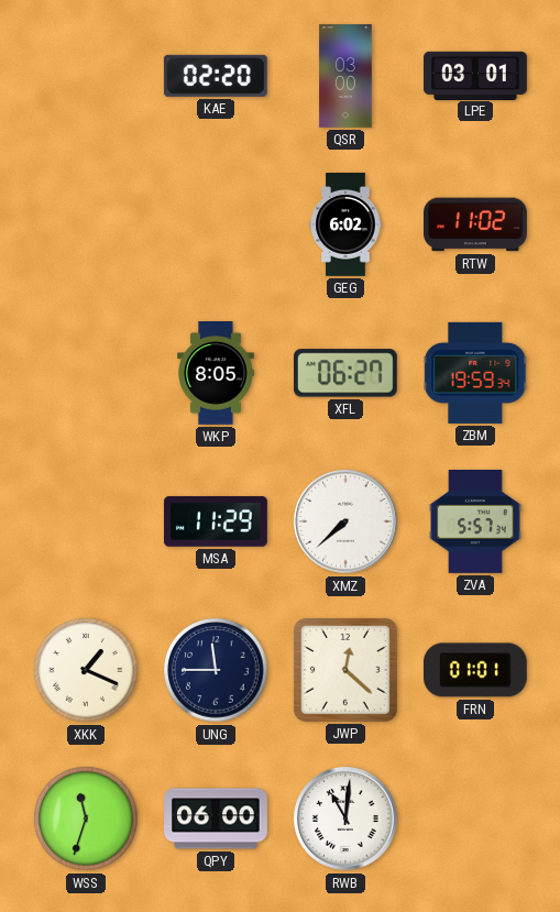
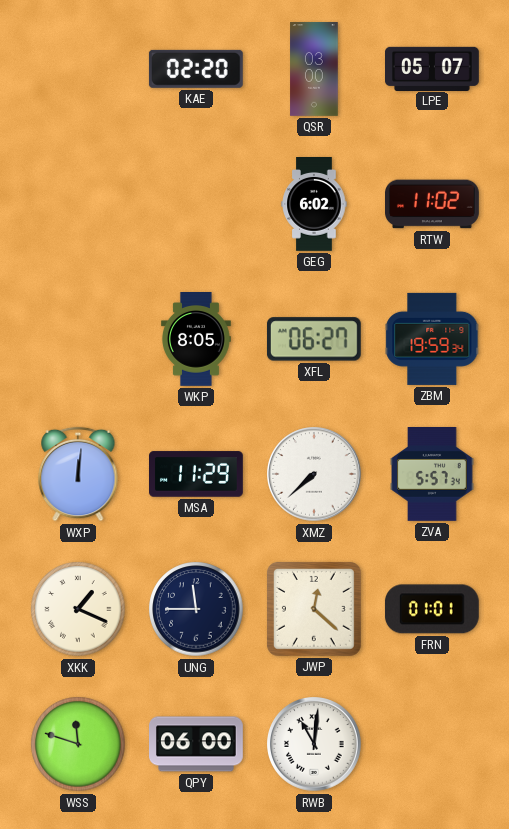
LPE: 03:01 -> 05:07 (433, 68)
WXP: none -> 12:01 (78, 474)
WSS: 11:33 -> 11:48 (78, 744)
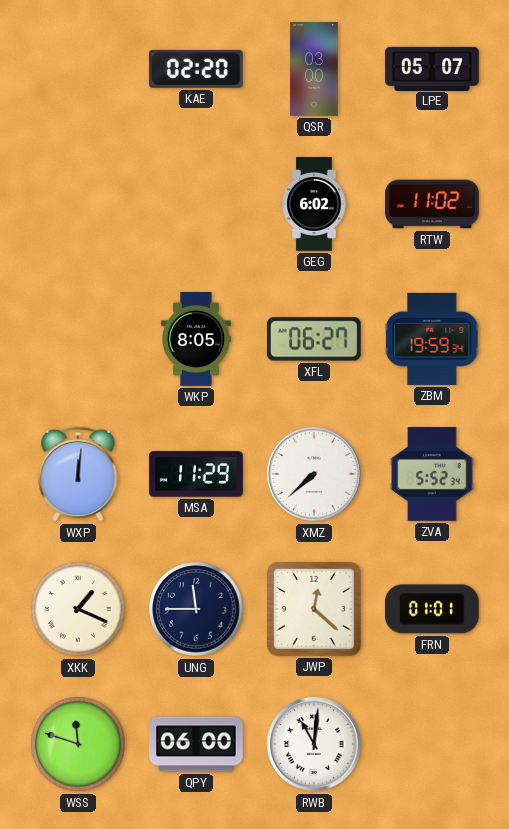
ZVA: 5:57 -> 5:52 (432, 475)
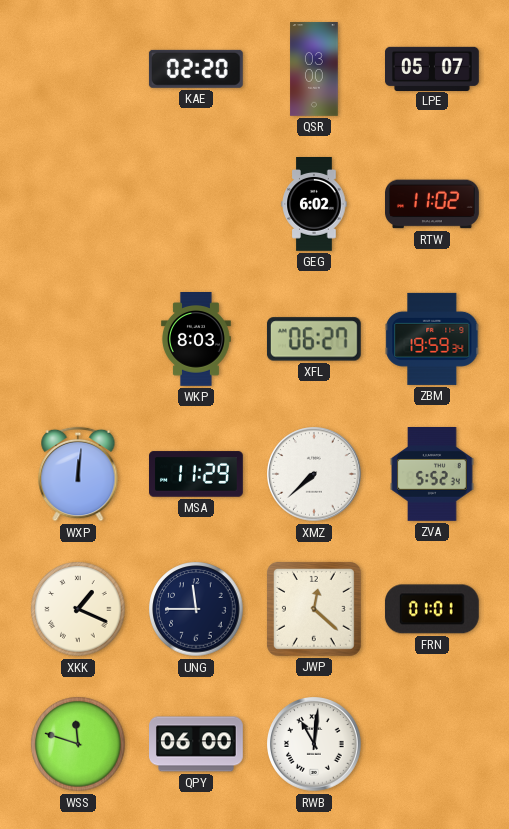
WKP: 8:05 -> 8:03 (196, 340)
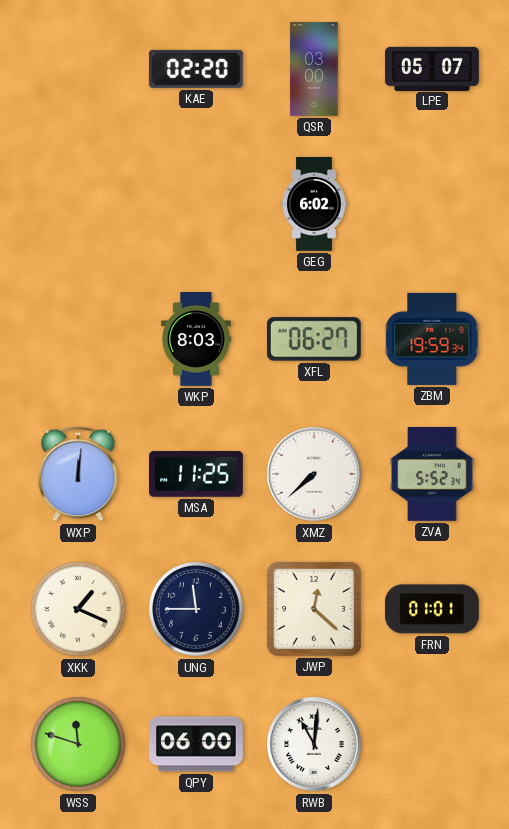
RTW: 11:02 -> none (433, 204)
MSA: 11:29 -> 11:25 (197, 474)
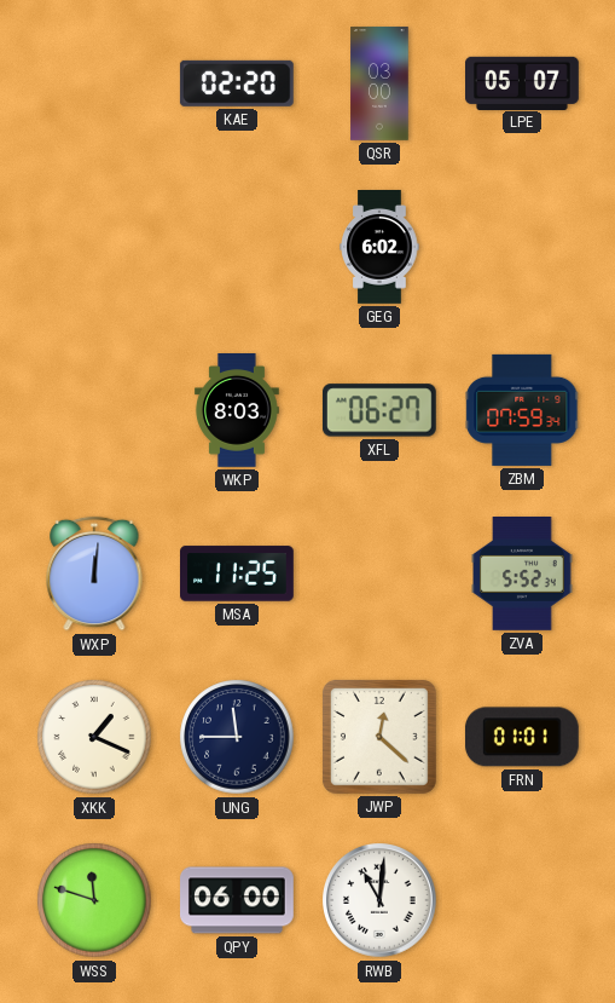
ZBM: 19:59 -> 07:59 (522, 410)
XMZ: 7:38 -> none (314, 474)
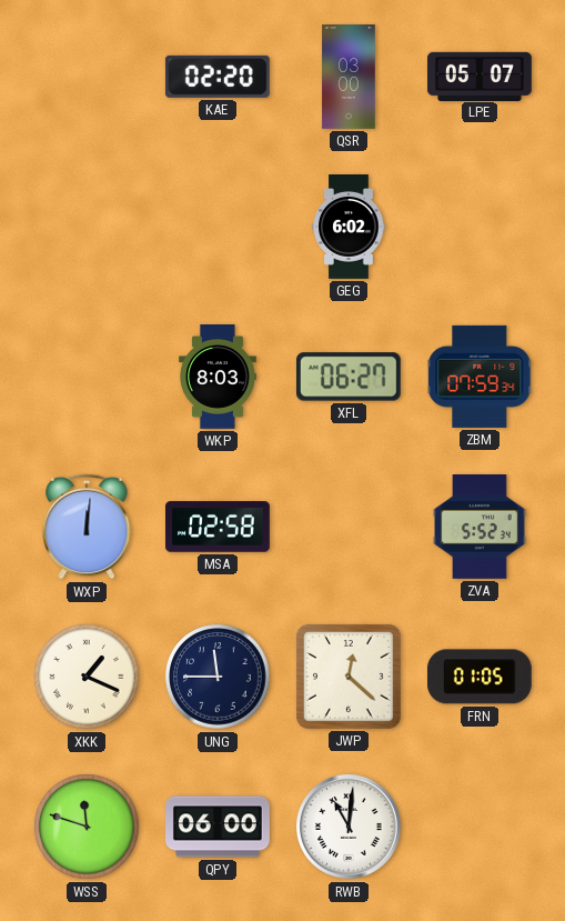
MSA: 11:25 -> 02:58 (219, 527)
FRN: 01:01 -> 01:05 (480, 677)
